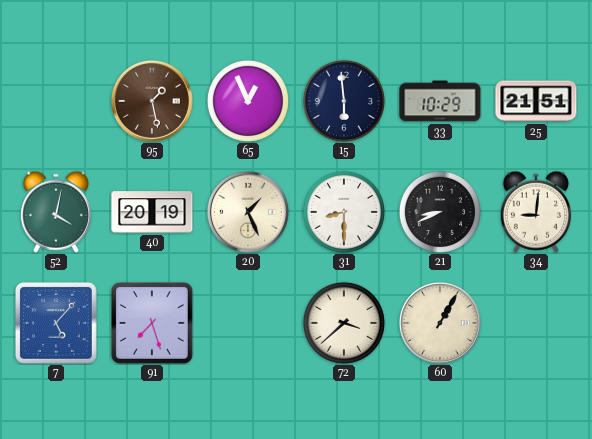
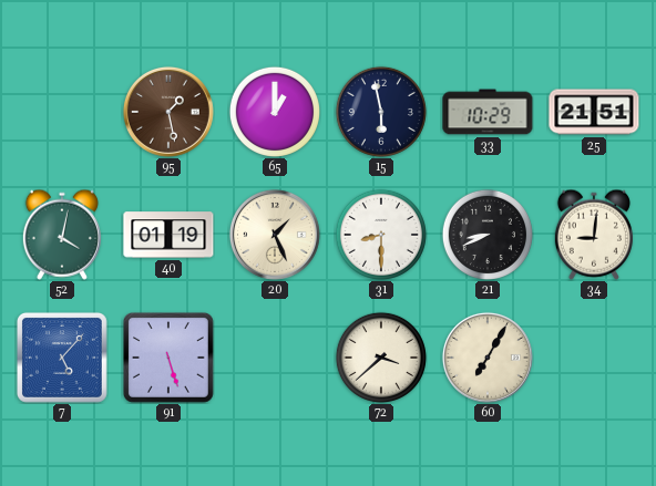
65: 12:56 -> 1:00 (275, 112)
15: 5:59 -> 5:58 (381, 112)
40: 20:19 -> 01:19 (168, 235)
91: 7:27 -> 5:27 (168, 358)
60: 1:05 -> 7:05 (488, 358)
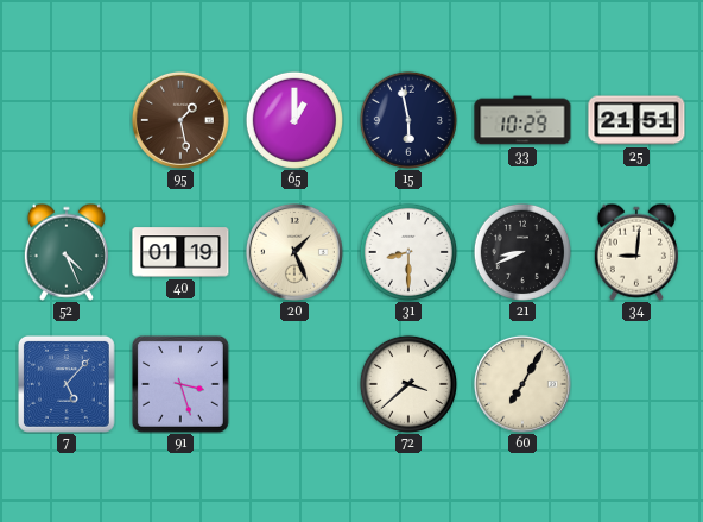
52: 4:02 -> 4:26 (66, 252)
91: 5:27 -> 3:27 (180, 384)
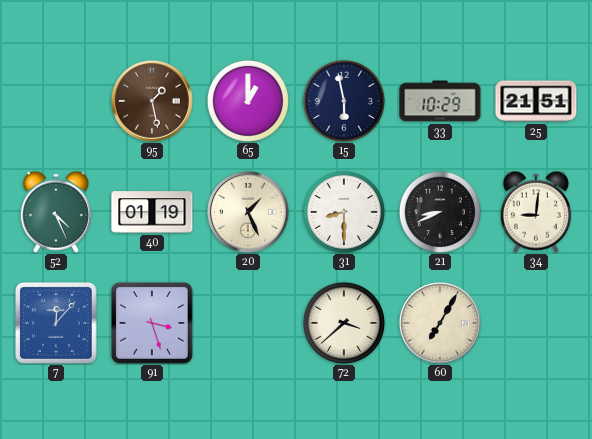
7: 5:07 -> 12:07 (56, 323)
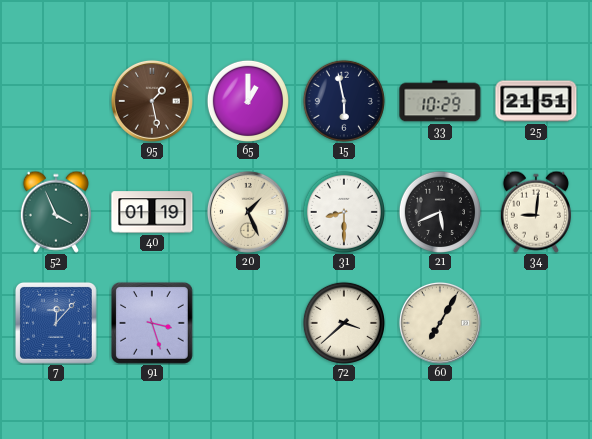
52: 4:26 -> 3:56 (56, 212)
21: 8:41 -> 5:41 (440, 212)
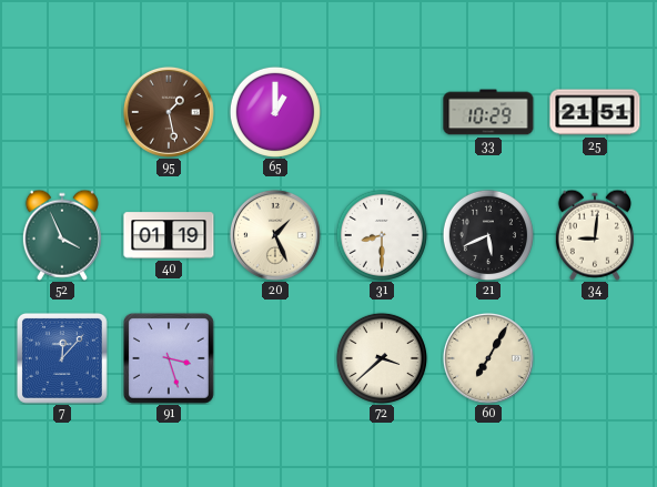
15: 5:58 -> none (344, 101)
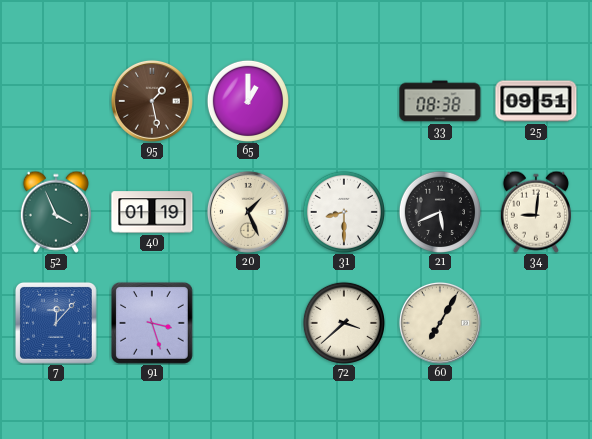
33: 10:29 -> 08:38 (440, 101)
25: 21:51 -> 09:51 (536, 101)
